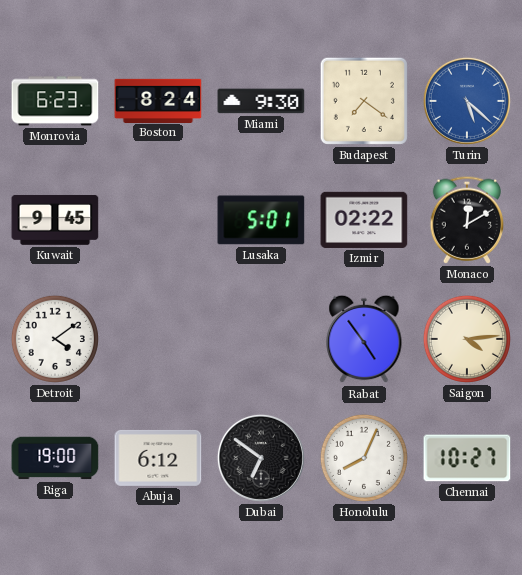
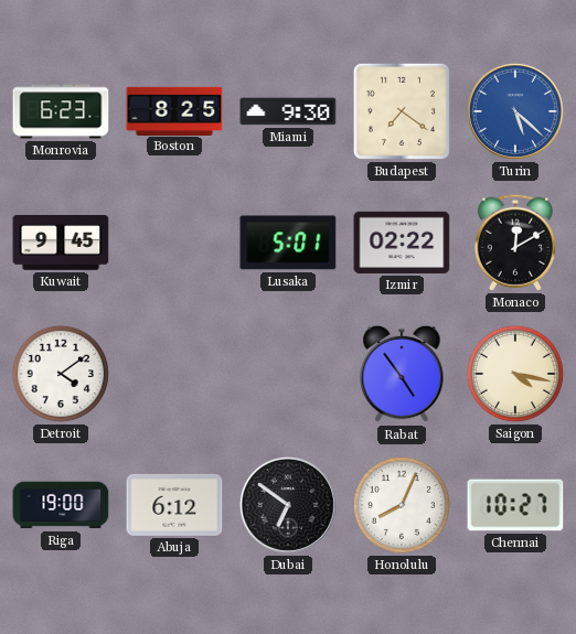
Boston: 8:24 -> 8:25 (174, 110)
Saigon: 4:14 -> 4:17 (515, 374)
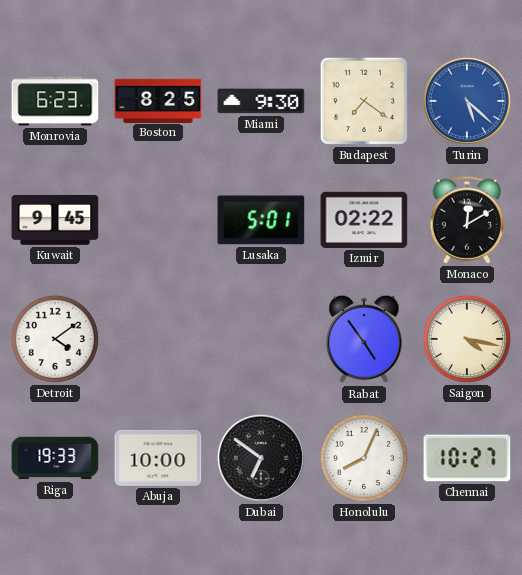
Riga: 19:00 -> 19:33 (55, 458)
Abuja: 6:12 -> 10:00 (158, 458)
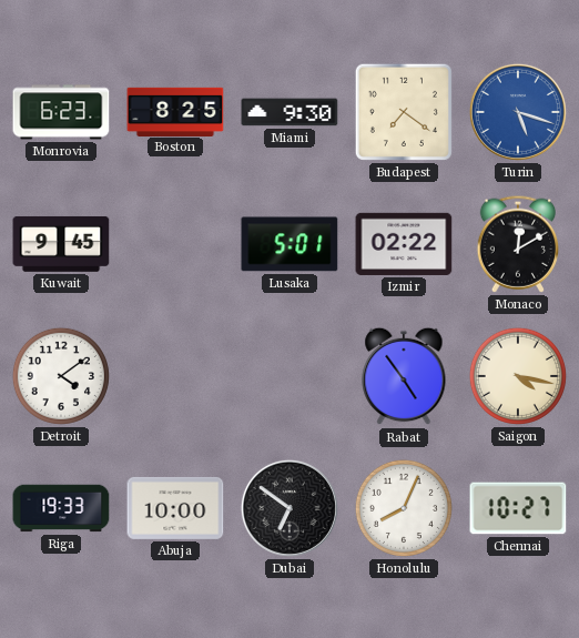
Turin: 5:22 -> 5:18 (518, 112)
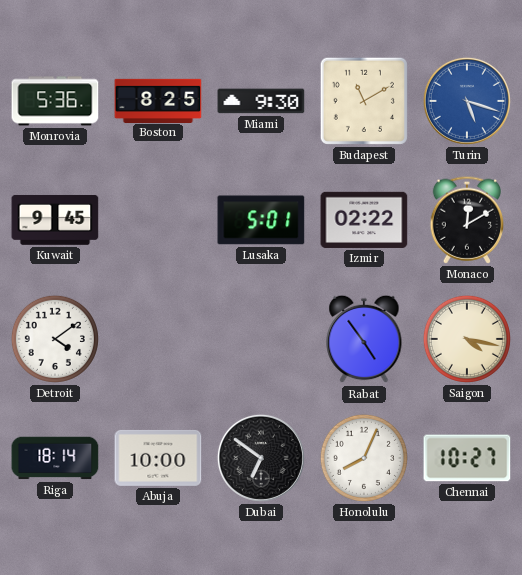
Monrovia: 6:23 -> 5:36 (55, 101)
Budapest: 7:21 -> 11:10 (364, 101)
Riga: 19:33 -> 18:14 (55, 458)
